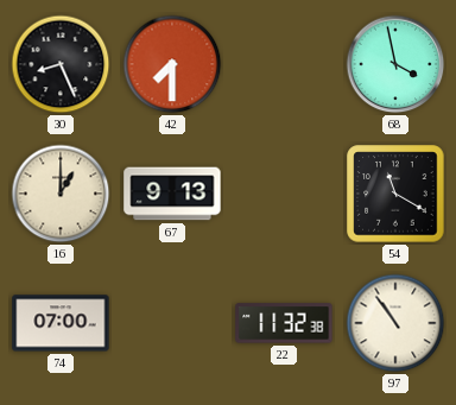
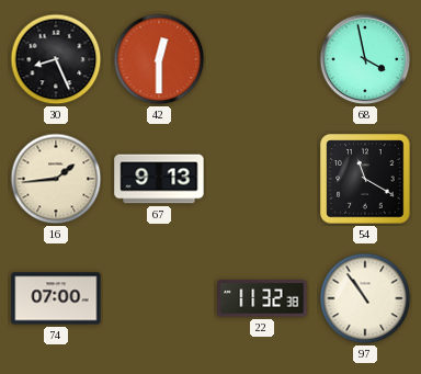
42: 7:30 -> 12:30 (159, 59)
16: 1:00 -> 1:44 (56, 179)
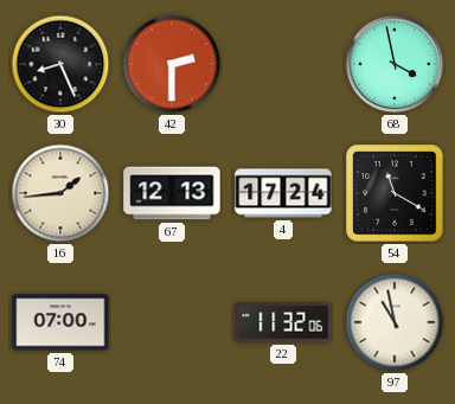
42: 12:30 -> 2:30 (172, 64)
67: 9:13 -> 12:13 (172, 193)
4: none -> 17:24 (283, 193)
22: 11:32:38 -> 11:32:06 (283, 322)
97: 10:54 -> 10:58 (395, 322)
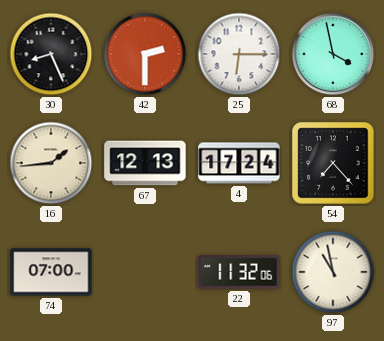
25: none -> 6:15 (239, 54)
54: 11:20 -> 7:23 (333, 163)
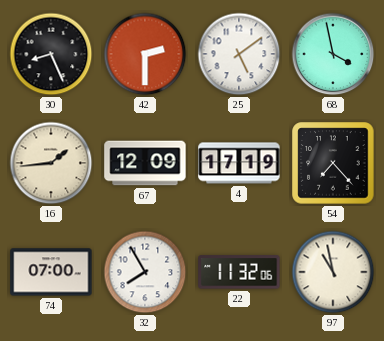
25: 6:15 -> 5:09 (239, 54)
67: 12:13 -> 12:09 (145, 163)
4: 17:24 -> 17:19 (239, 163)
32: none -> 7:55 (145, 272)
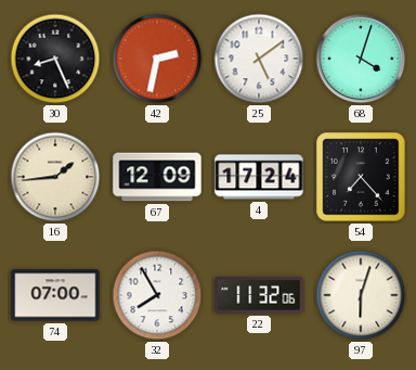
42: 2:30 -> 2:32 (157, 59)
68: 3:58 -> 4:03 (361, 59)
4: 17:19 -> 17:24 (259, 177)
97: 10:58 -> 6:03 (361, 295)
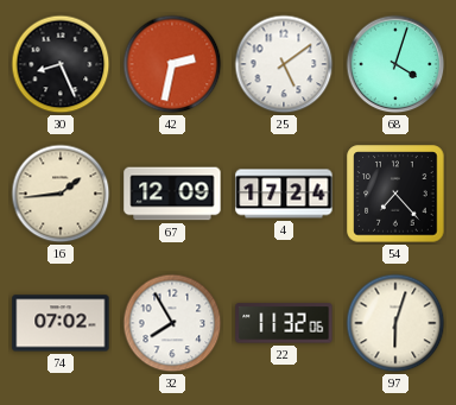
74: 07:00 -> 07:02 (61, 323)
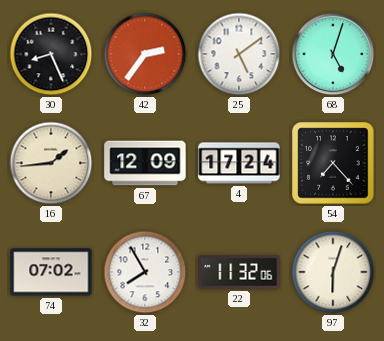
42: 2:32 -> 2:36 (145, 54)
68: 4:03 -> 5:03 (333, 54)
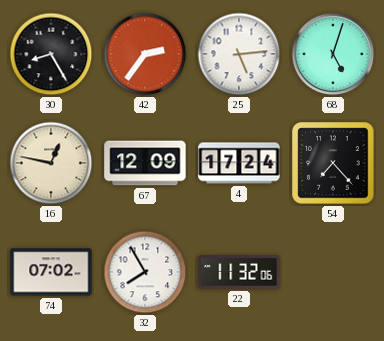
30: 8:26 -> 8:25 (51, 54)
25: 5:09 -> 5:14 (239, 54)
16: 1:44 -> 12:47 (51, 163)
97: 6:03 -> none (333, 272)
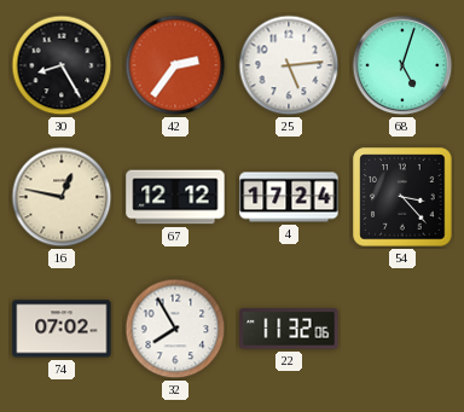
67: 12:09 -> 12:12 (175, 197)
54: 7:23 -> 3:23 (402, 197)
